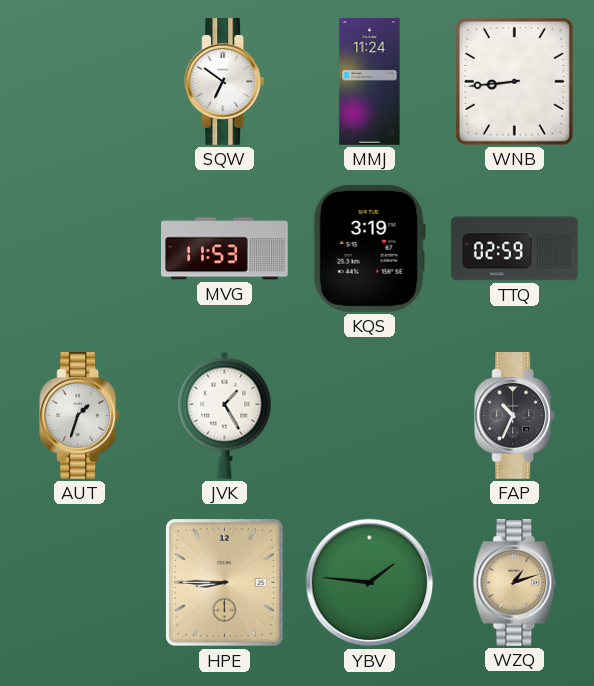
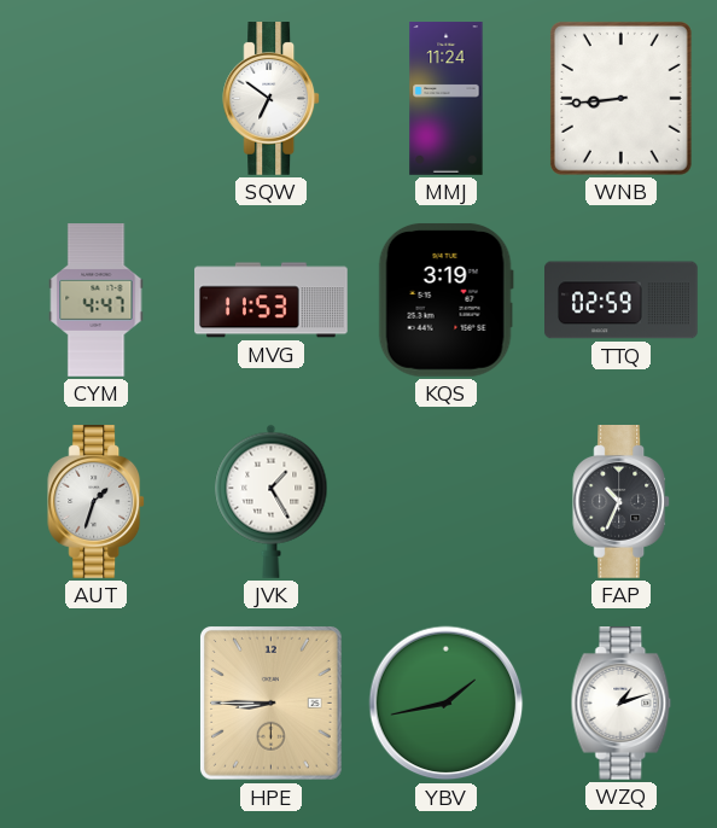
CYM: none -> 4:47 (97, 301)
YBV: 1:46 -> 1:43 (447, 704)
WZQ dial: champagne -> white (622, 704)
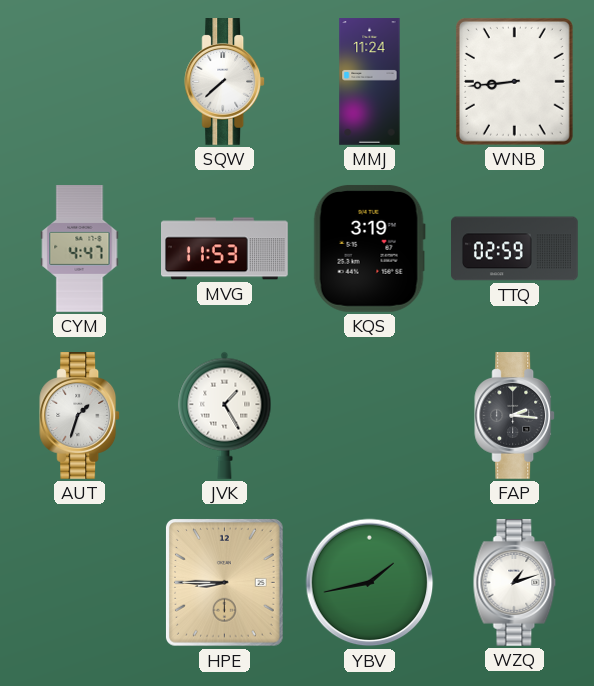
SQW: 6:51 -> 7:38 (225, 82)
FAP: 10:34 -> 2:16 (515, 416)
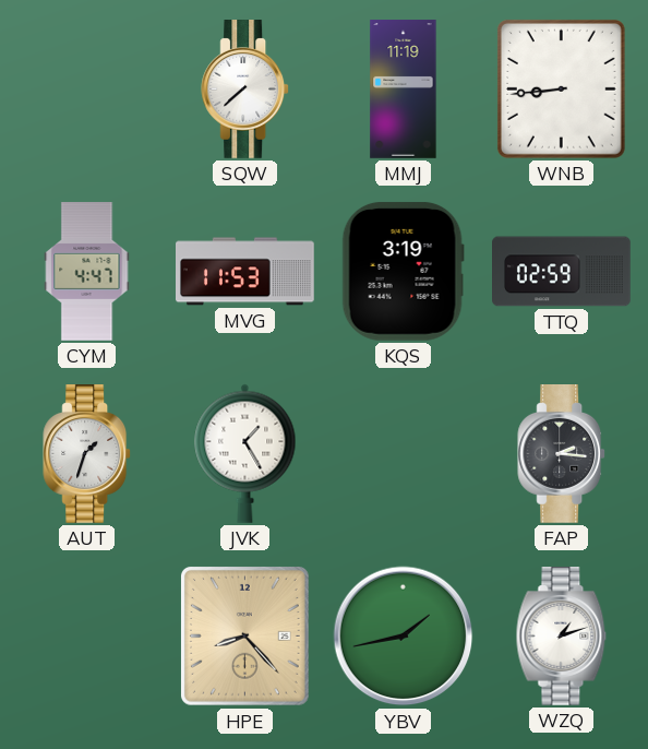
MMJ: 11:24 -> 11:19 (404, 90)
HPE: 8:45 -> 8:23 (244, 637)
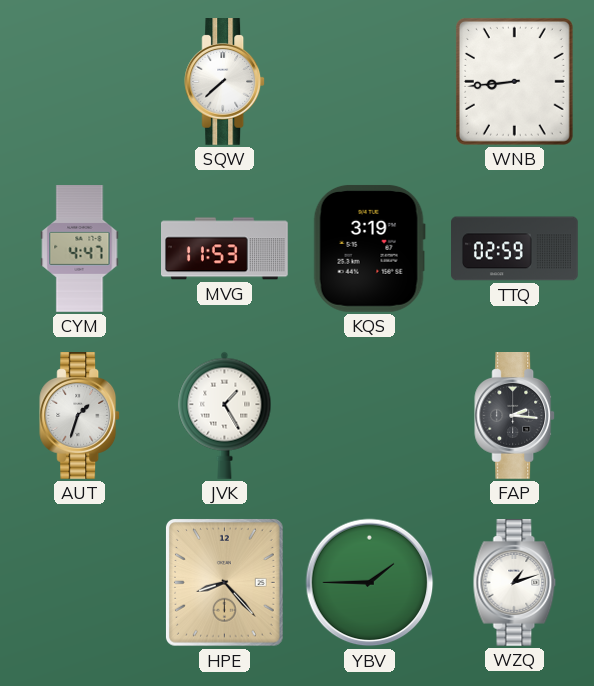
MMJ: 11:19 -> none (404, 90)
YBV: 1:43 -> 1:45 (370, 583)
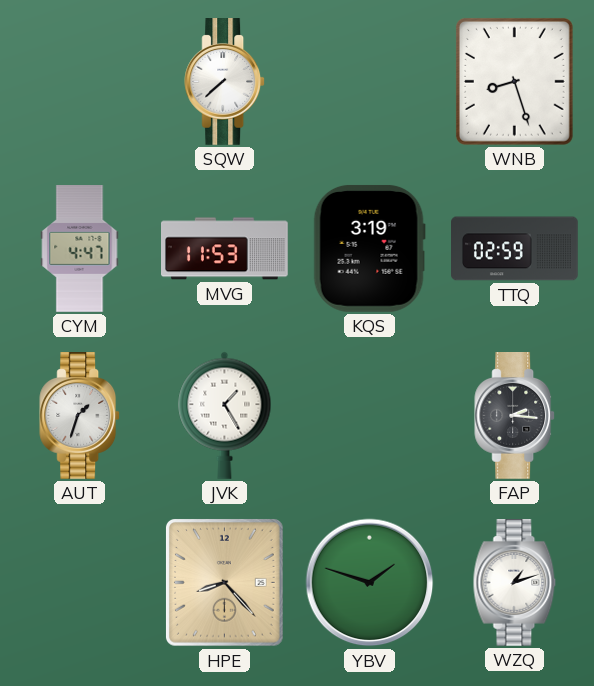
WNB: 8:44 -> 8:27 (514, 81)
YBV: 1:45 -> 1:48 (370, 583)
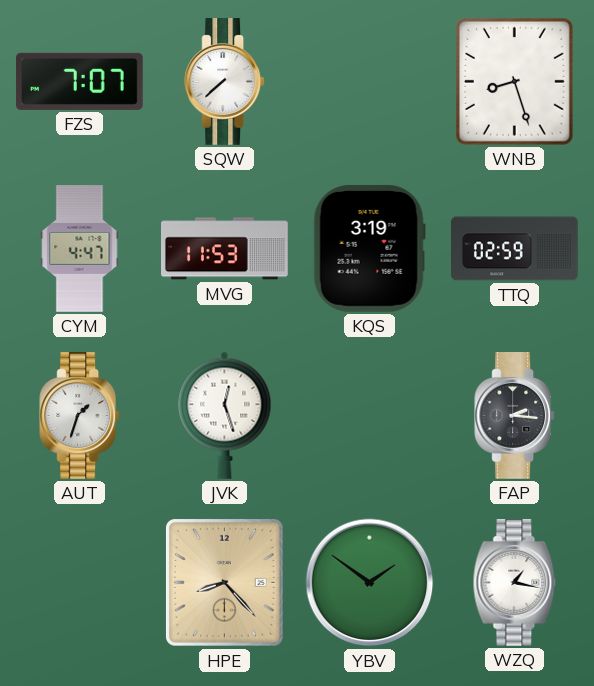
FZS: none -> 7:07 (80, 81)
JVK: 1:25 -> 12:27 (225, 415)
YBV: 1:48 -> 1:51 (370, 583)
WZQ: 1:12 -> 1:17 (515, 583)
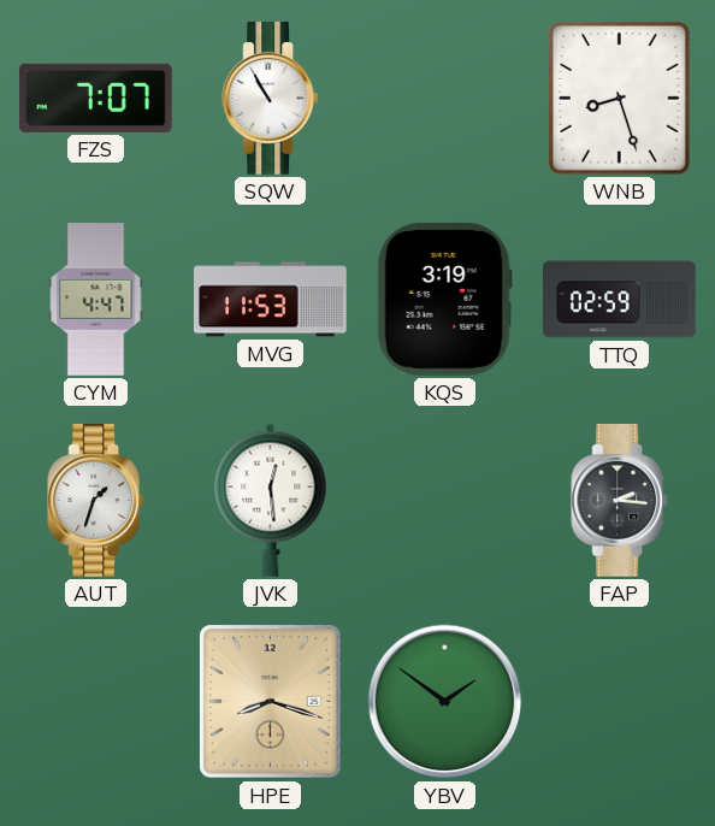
SQW: 7:38 -> 10:55 (271, 99)
JVK: 12:27 -> 12:29 (271, 500)
HPE: 8:23 -> 8:18 (270, 702)
WZQ: 1:17 -> none (515, 583)
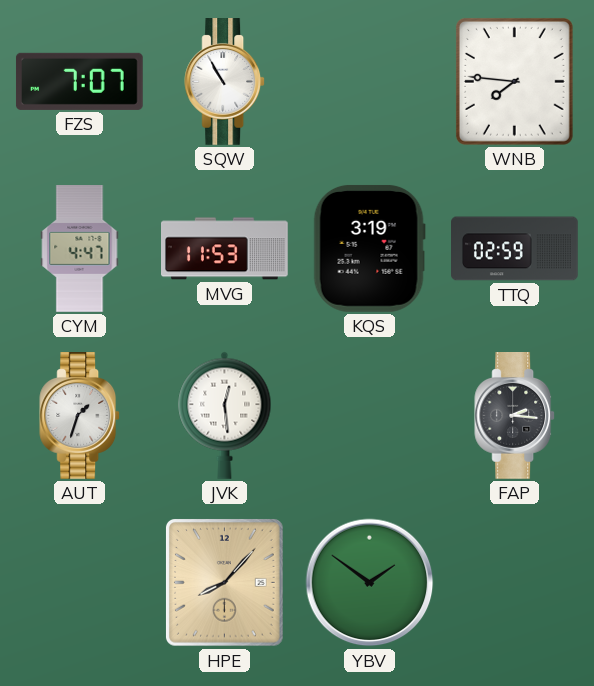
WNB: 8:27 -> 7:46 (514, 81)
HPE: 8:18 -> 8:07 (224, 583)
